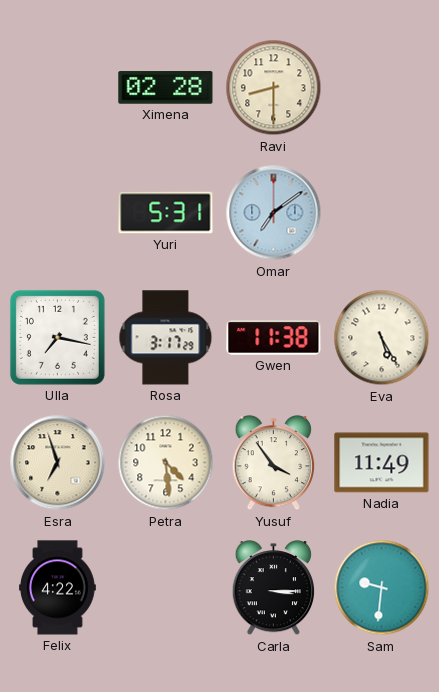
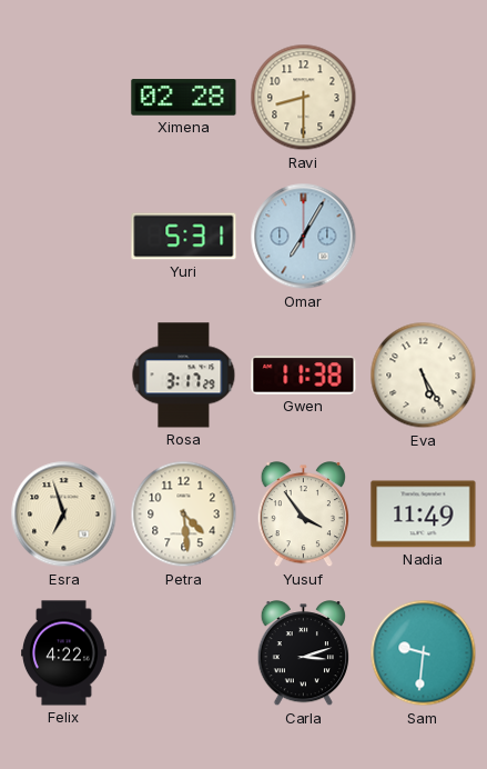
Omar: 7:09 -> 7:05 (304, 237)
Ulla: 7:17 -> none (57, 337)
Carla: 3:15 -> 3:12 (303, 653)
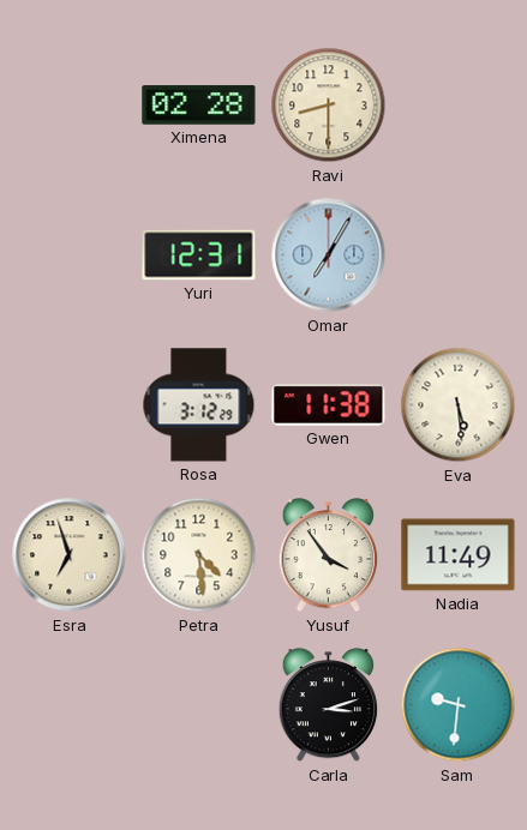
Yuri: 5:31 -> 12:31 (199, 255)
Rosa: 3:17 -> 3:12 (199, 405)
Eva: 5:25 -> 5:29 (459, 405)
Felix: 4:22 -> none (64, 653)
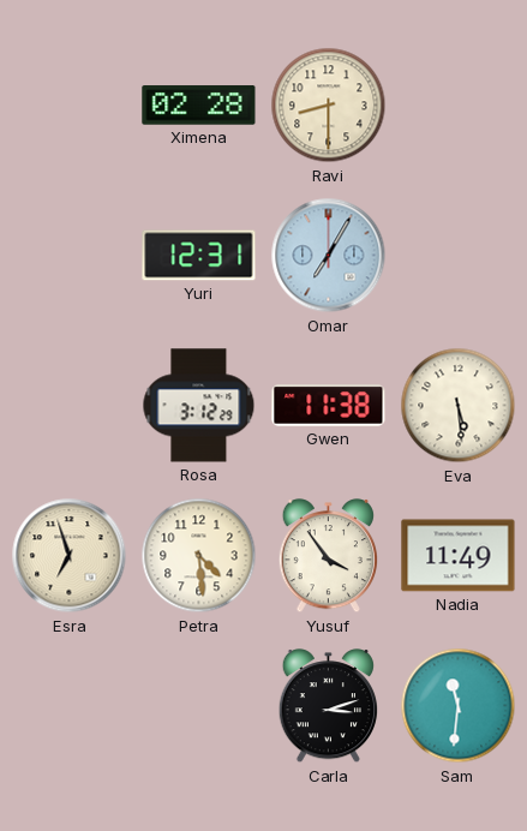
Sam: 9:31 -> 11:31 (459, 706)
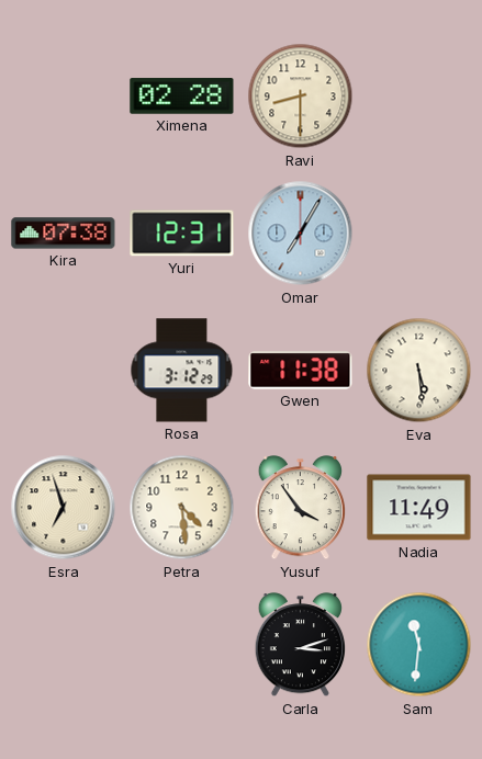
Kira: none -> 07:38 (64, 234)
